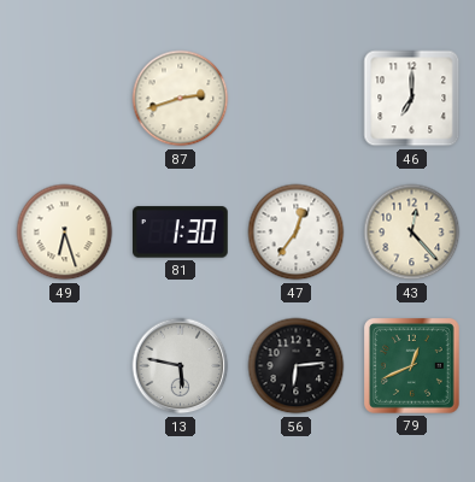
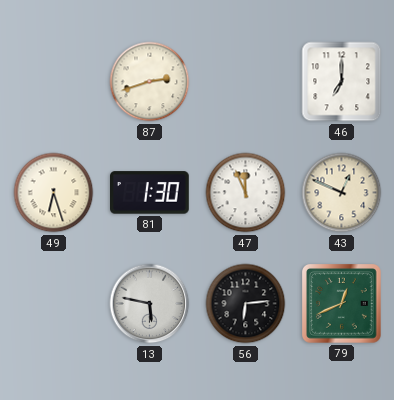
47: 12:36 -> 11:56 (246, 193)
43: 12:23 -> 12:49 (342, 193)
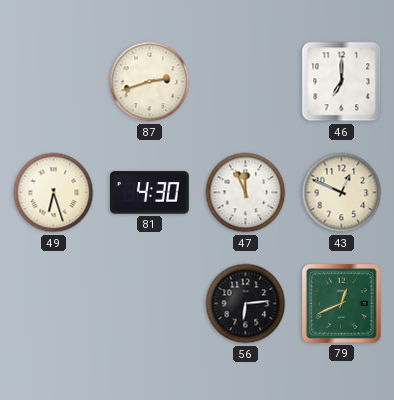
81: 1:30 -> 4:30 (150, 193)
13: 5:47 -> none (150, 304)
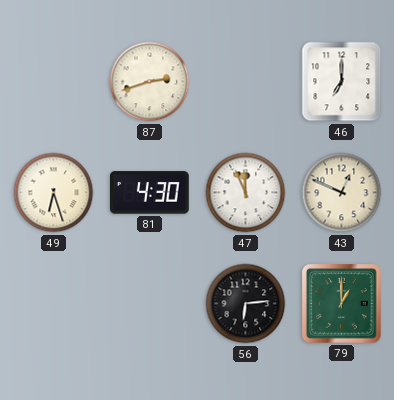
79: 12:41 -> 1:00 (342, 304)
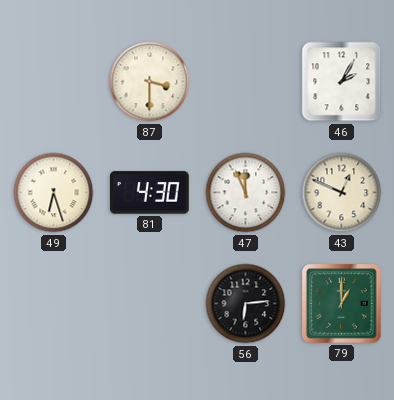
87: 2:42 -> 3:30 (150, 82)
46: 7:00 -> 2:05 (342, 82)
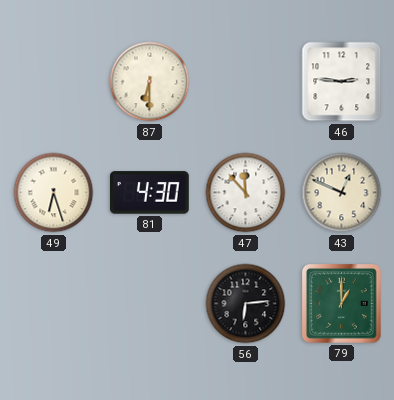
87: 3:30 -> 6:30 (150, 82)
46: 2:05 -> 2:46 (342, 82)
47: 11:56 -> 11:53 (246, 193)
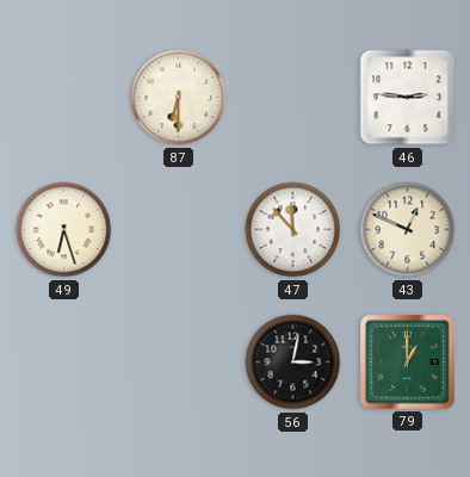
81: 4:30 -> none (150, 193)
56: 6:14 -> 3:02 (293, 363)
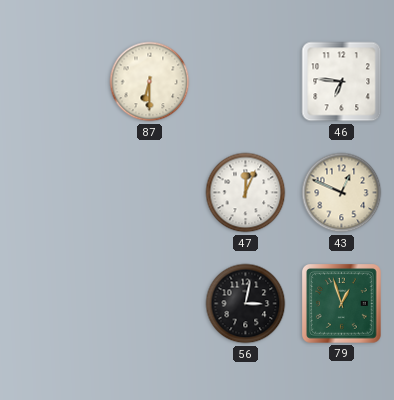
46: 2:46 -> 6:46 (342, 82)
49: 6:27 -> none (64, 230)
47: 11:53 -> 12:04 (246, 193)
79: 1:00 -> 12:57 (342, 304)
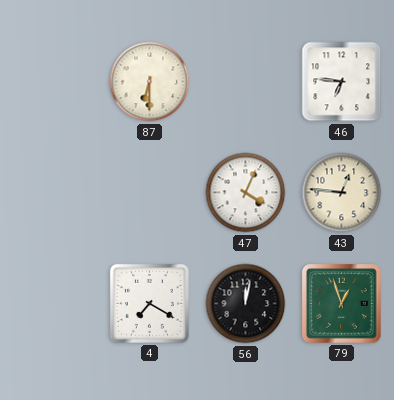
47: 12:04 -> 4:04 (246, 193)
43: 12:49 -> 12:46 (342, 193)
4: none -> 7:20 (149, 303)
56: 3:02 -> 12:02 (246, 304)
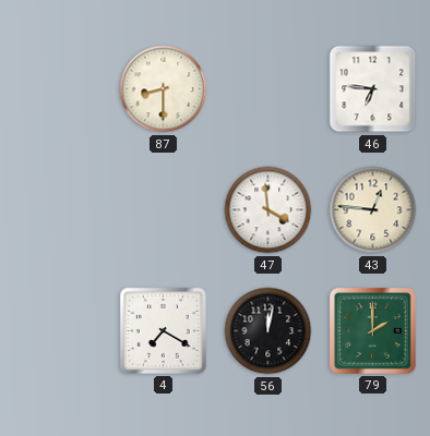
87: 6:30 -> 8:30 (164, 89)
47: 4:04 -> 3:59 (268, 210)
79: 12:57 -> 2:00 (373, 331)
